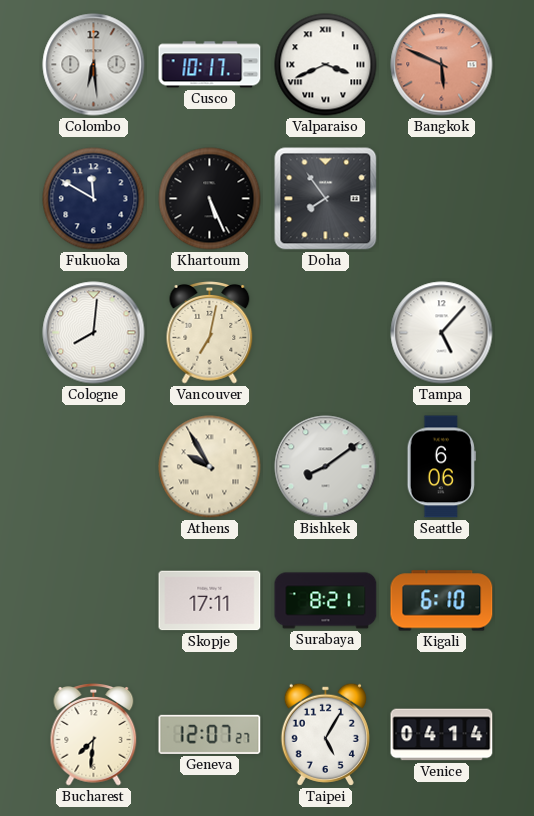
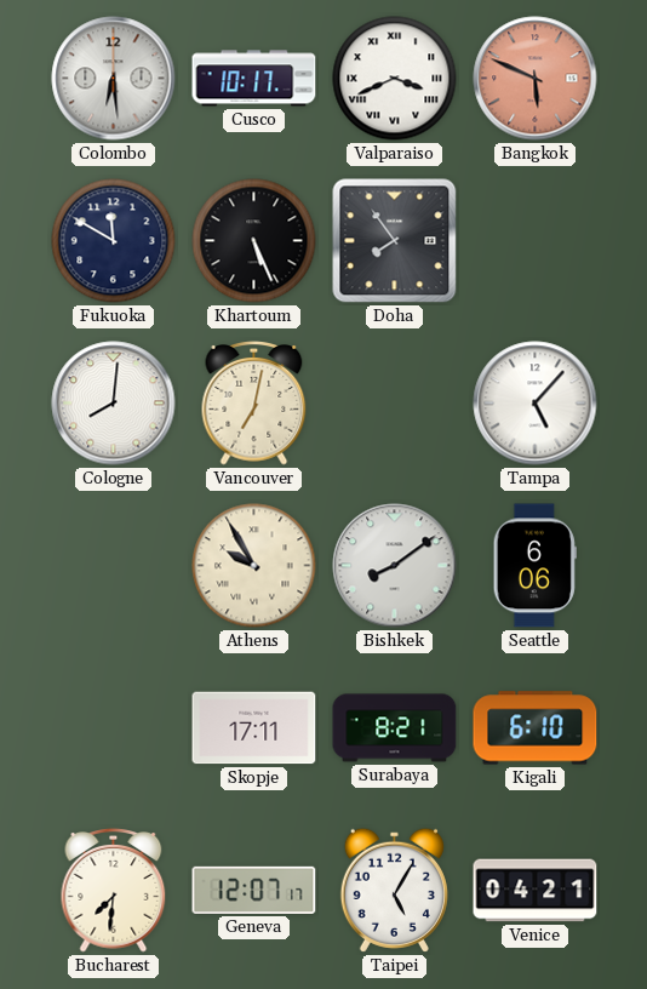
Geneva: 12:07:27 -> 12:07:17 (254, 890)
Venice: 04:14 -> 04:21 (536, 891)
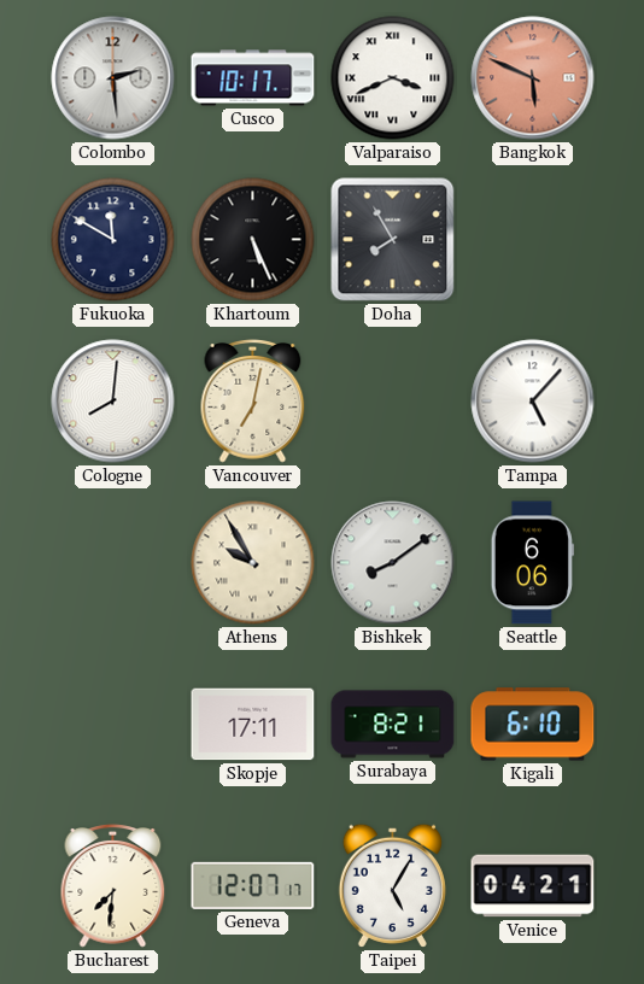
Colombo: 6:29 -> 2:29 (113, 78)
Doha: 7:54 -> 7:55 (393, 240)
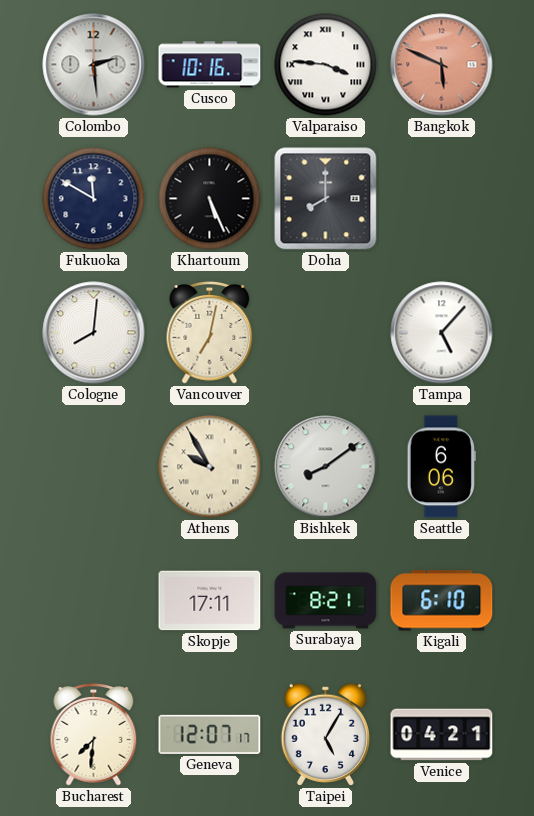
Cusco: 10:17 -> 10:16 (210, 65)
Valparaiso: 3:41 -> 3:46 (326, 65)
Doha: 7:55 -> 8:00 (326, 199)
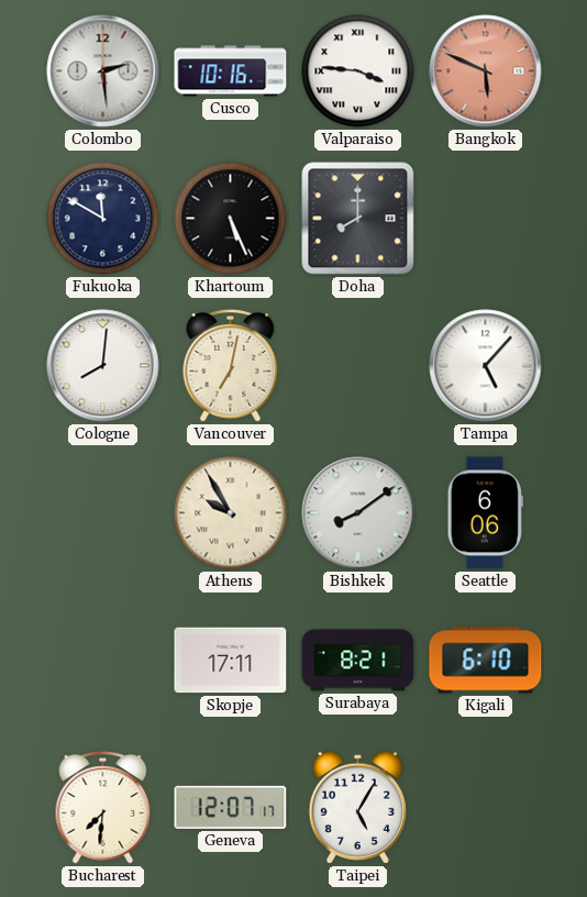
Venice: 04:21 -> none (442, 735)
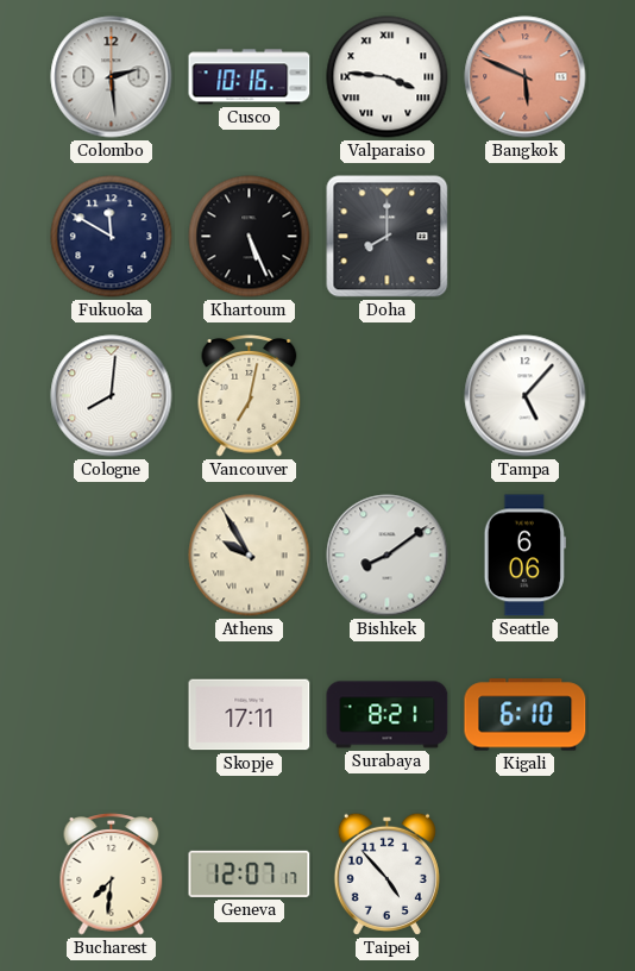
Taipei: 5:05 -> 4:53 (386, 873)
